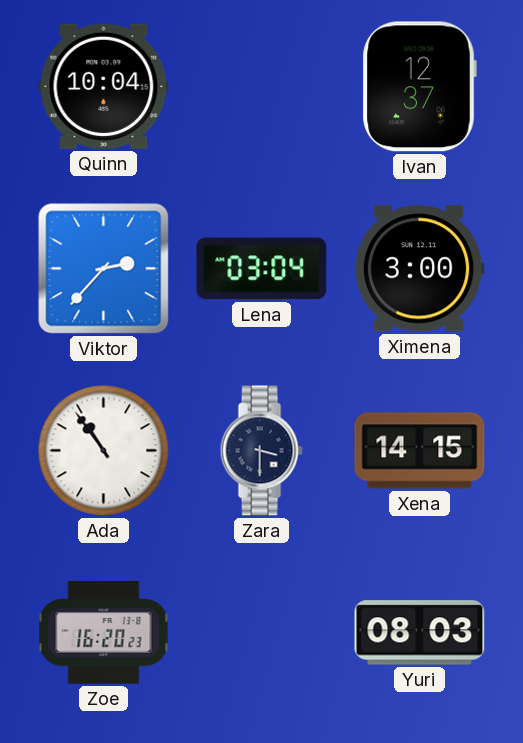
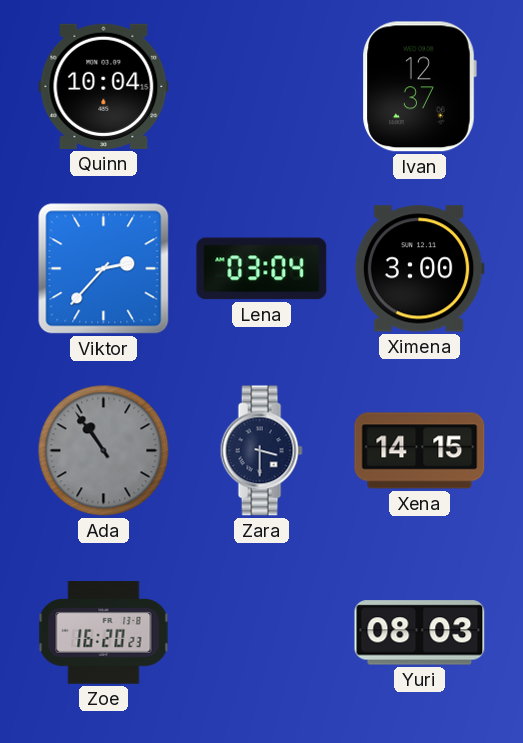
Ada dial: white -> grey (104, 451)
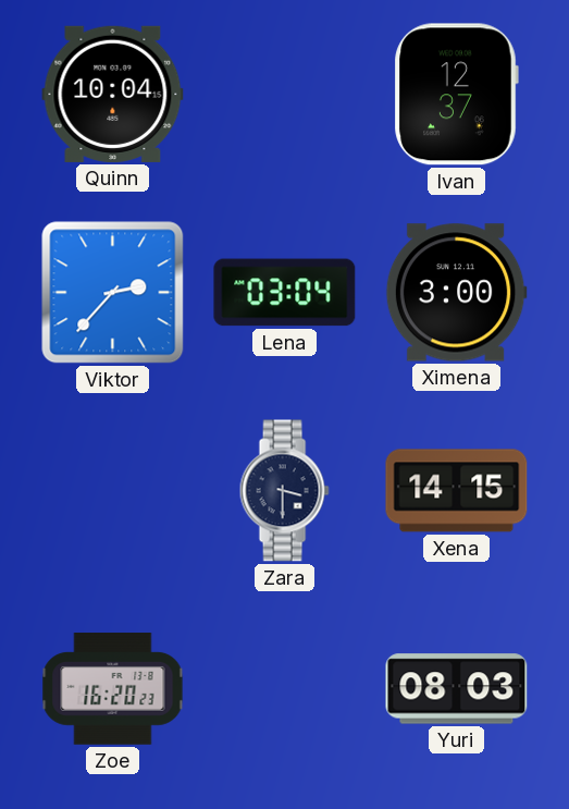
Ada: 10:54 -> none (104, 451)
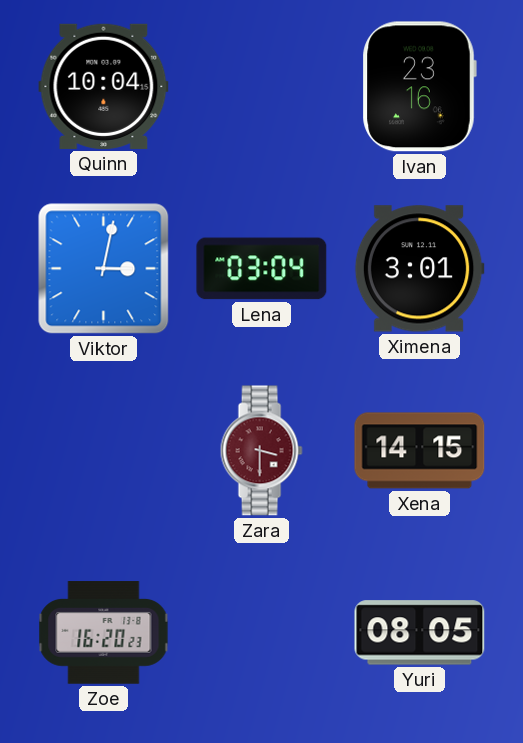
Ivan: 12:37 -> 23:16 (419, 87)
Viktor: 2:37 -> 3:02 (104, 269)
Ximena: 3:00 -> 3:01 (419, 269)
Zara dial: navy -> burgundy (261, 451)
Yuri: 08:03 -> 08:05 (420, 633)
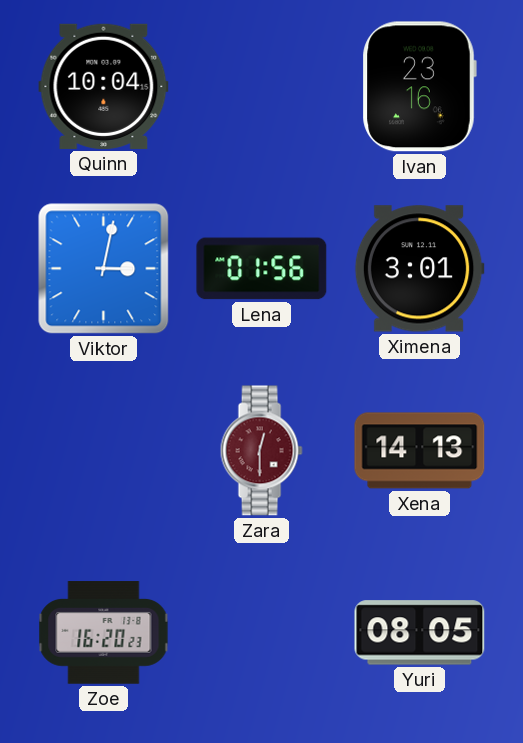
Lena: 03:04 -> 01:56 (262, 269)
Zara: 3:30 -> 12:30 (261, 451)
Xena: 14:15 -> 14:13 (420, 451)
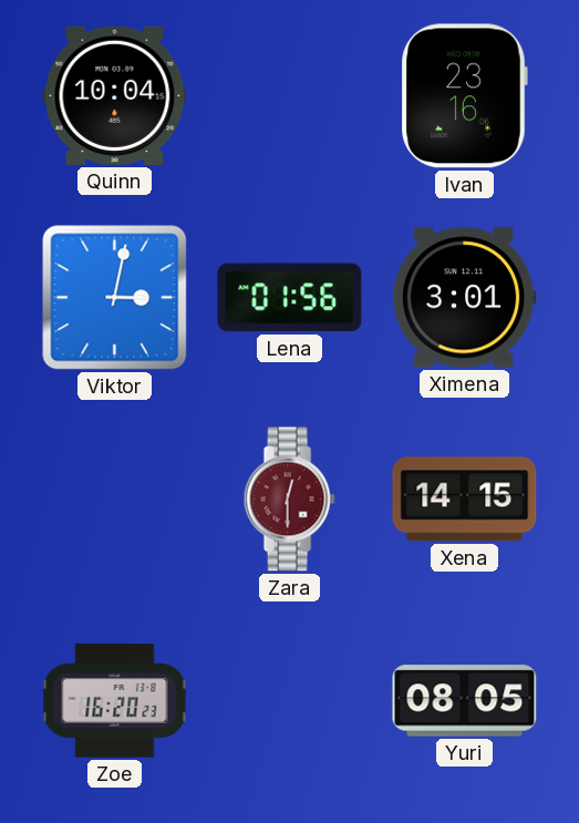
Xena: 14:13 -> 14:15 (465, 500)
